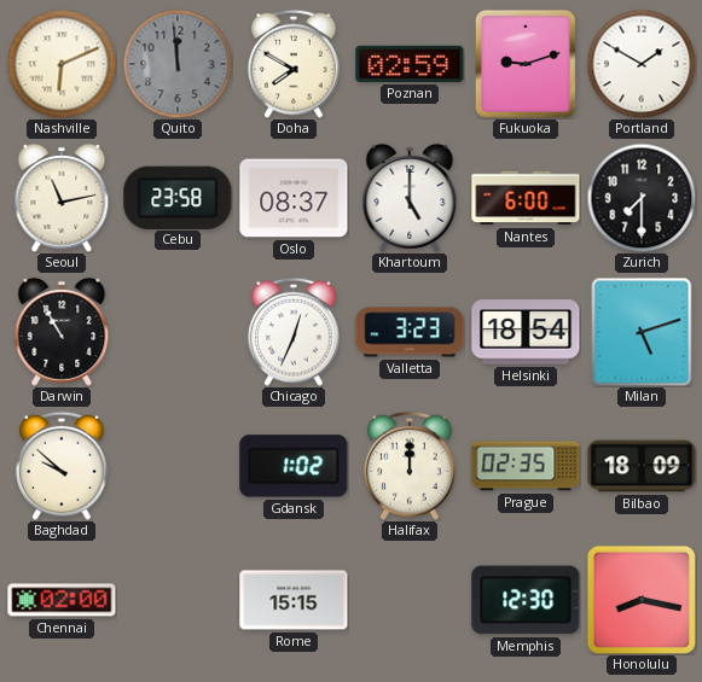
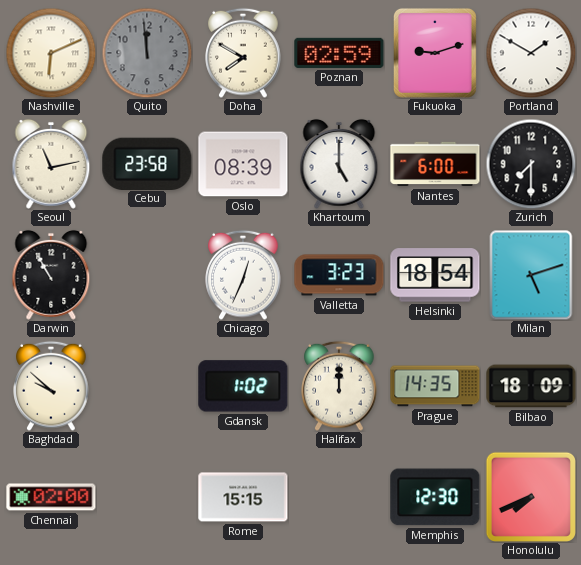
Oslo: 08:37 -> 08:39 (243, 164)
Prague: 02:35 -> 14:35 (435, 386)
Honolulu: 8:17 -> 7:41 (531, 497)
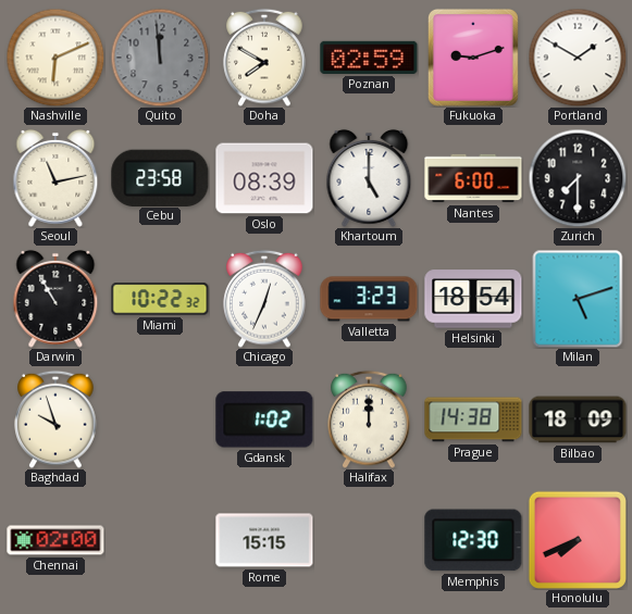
Miami: none -> 10:22 (160, 299)
Baghdad: 9:52 -> 9:57 (55, 419)
Prague: 14:35 -> 14:38 (473, 419)
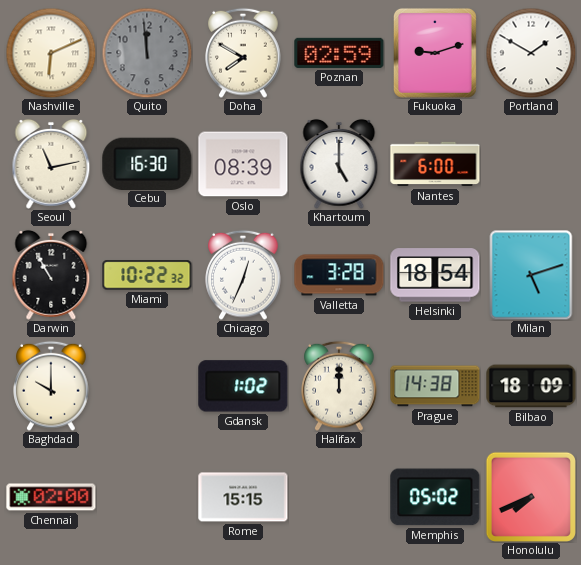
Cebu: 23:58 -> 16:30 (147, 163)
Zurich: 7:30 -> none (578, 178)
Valletta: 3:23 -> 3:28 (339, 275)
Baghdad: 9:57 -> 10:00 (51, 386)
Memphis: 12:30 -> 05:02 (435, 497)
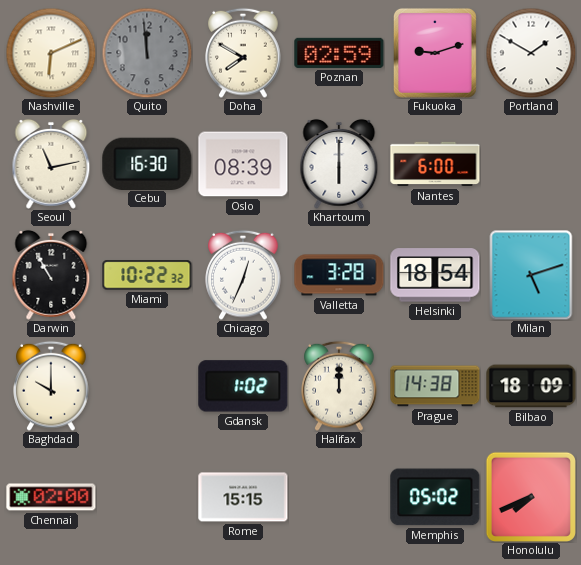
Khartoum: 5:00 -> 6:00 (339, 164)
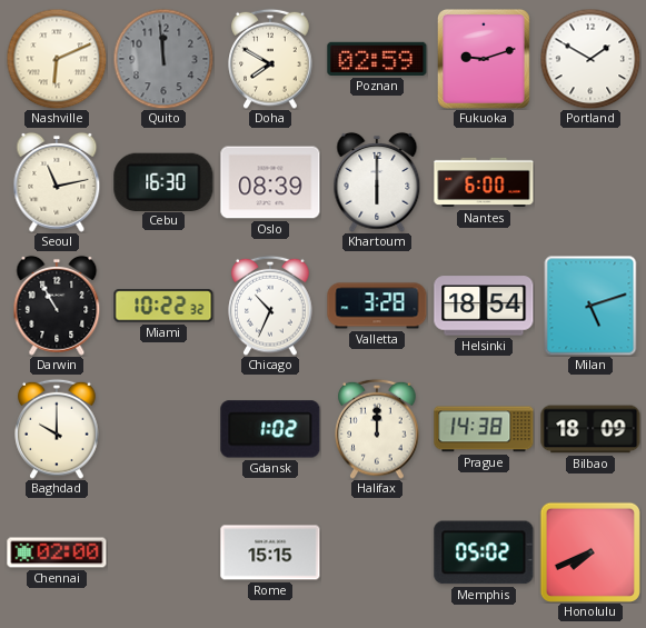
Chicago: 12:34 -> 10:34 (270, 306)
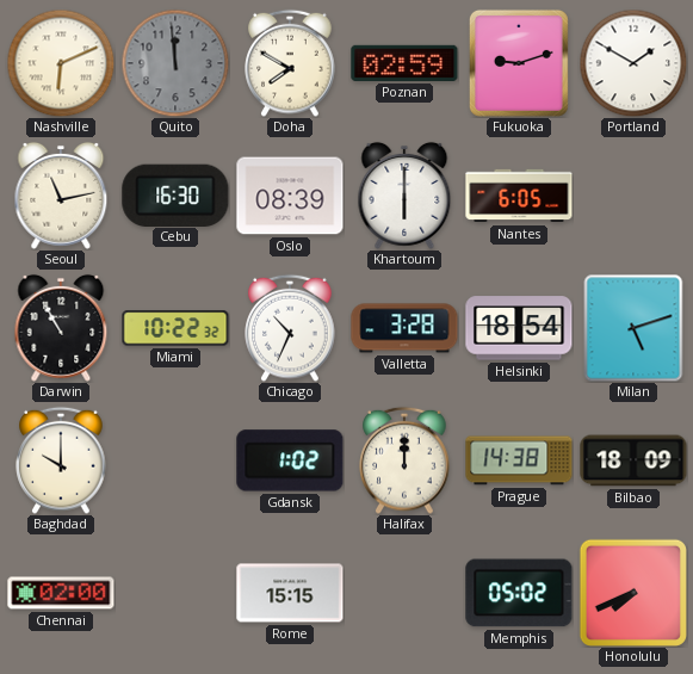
Nantes: 6:00 -> 6:05 (519, 196)
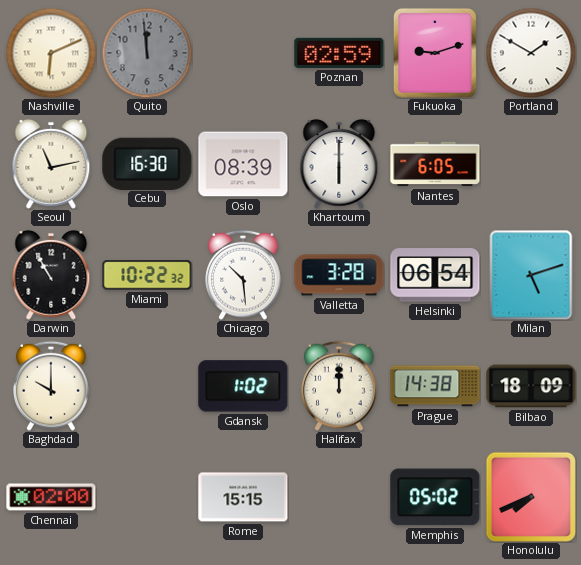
Doha: 7:50 -> none (290, 63)
Chicago: 10:34 -> 10:29 (243, 275)
Helsinki: 18:54 -> 06:54 (435, 275)
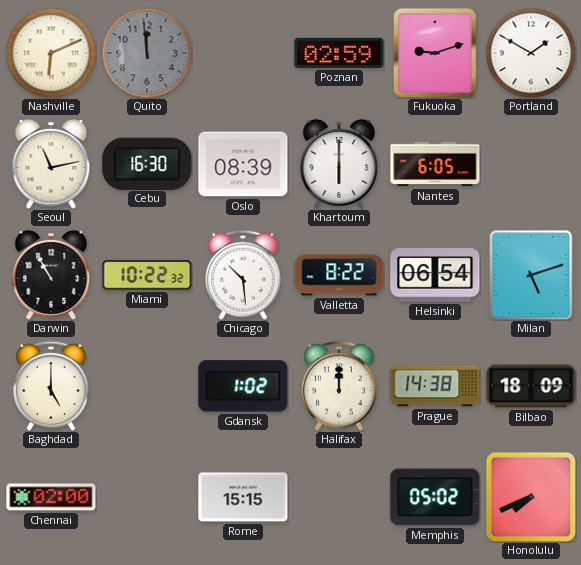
Valletta: 3:28 -> 8:22 (339, 275)
Baghdad: 10:00 -> 5:00 (51, 386)
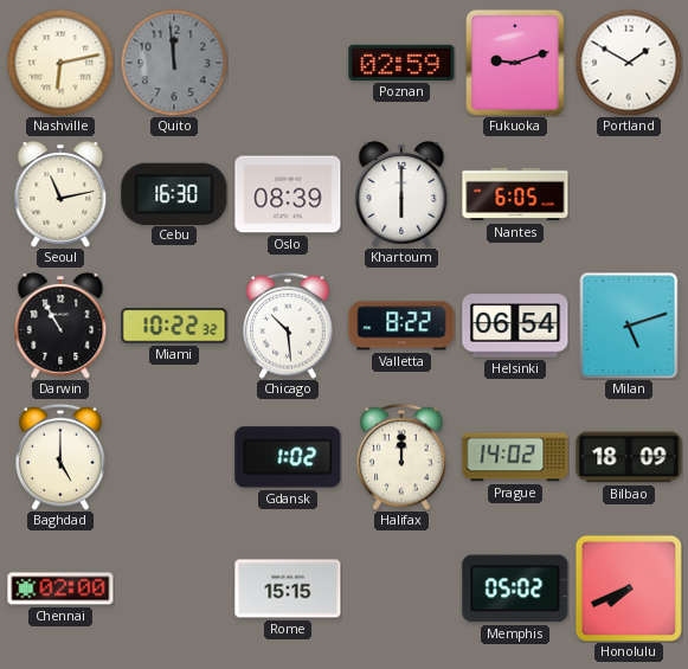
Nashville: 6:11 -> 6:13 (60, 63)
Prague: 14:38 -> 14:02 (515, 457)
